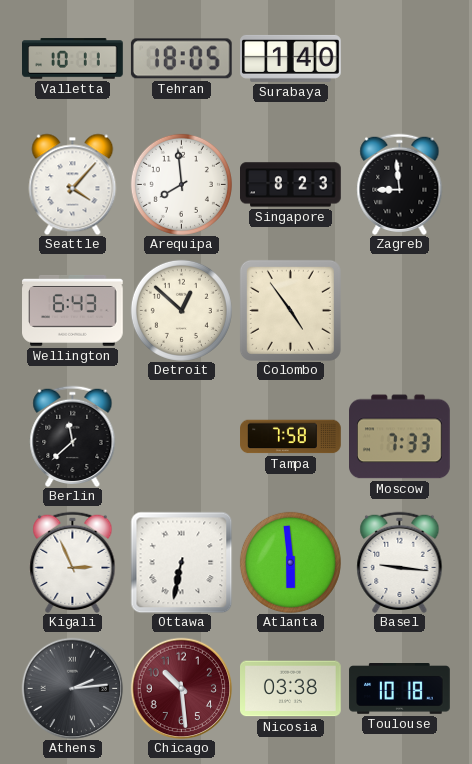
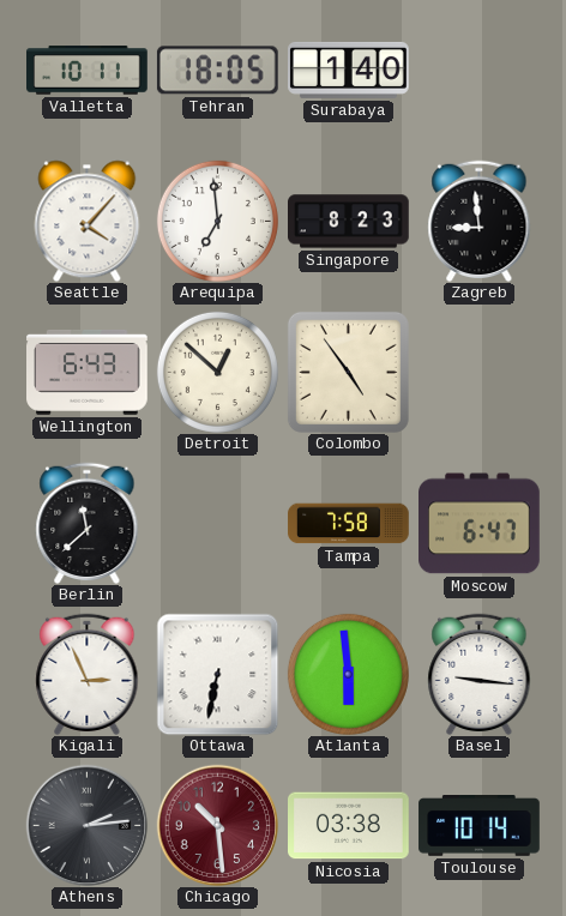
Arequipa: 7:59 -> 6:59 (217, 221)
Moscow: 7:33 -> 6:47 (480, 524)
Toulouse: 10:18 -> 10:14 (480, 826)
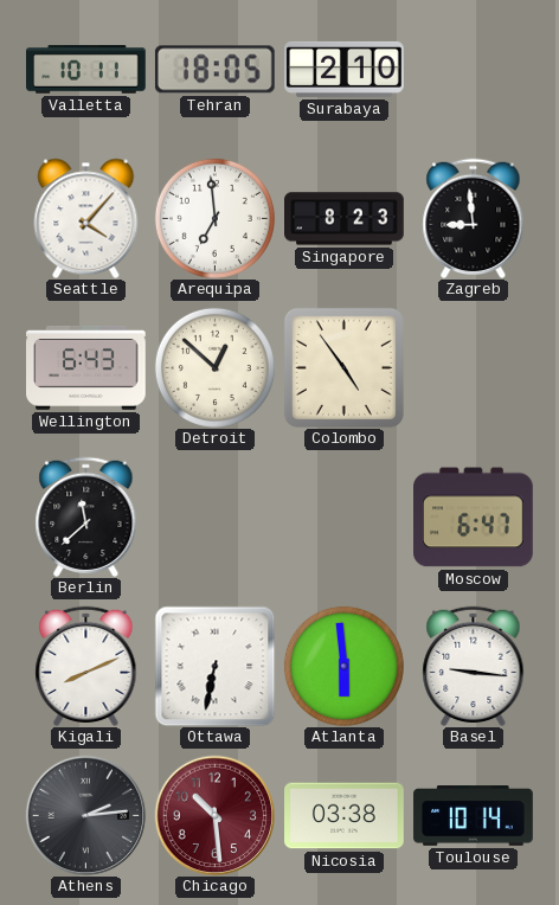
Surabaya: 1:40 -> 2:10 (345, 69)
Tampa: 7:58 -> none (349, 524)
Kigali: 2:56 -> 8:11 (86, 666)
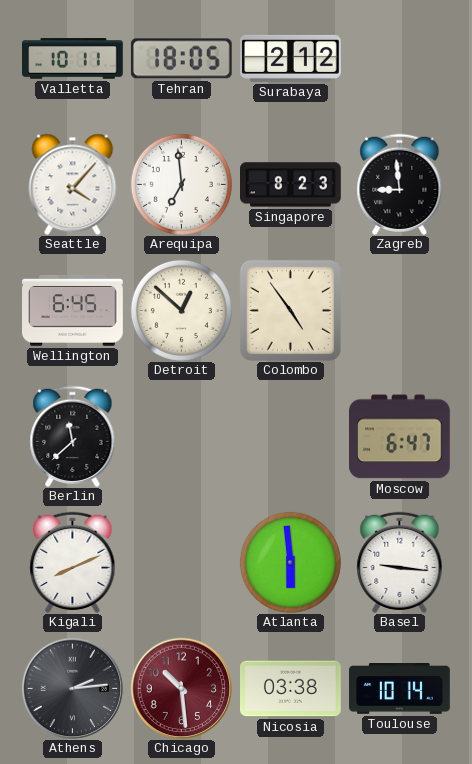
Surabaya: 2:10 -> 2:12 (291, 58)
Wellington: 6:43 -> 6:45 (73, 310)
Ottawa: 6:32 -> none (214, 666)
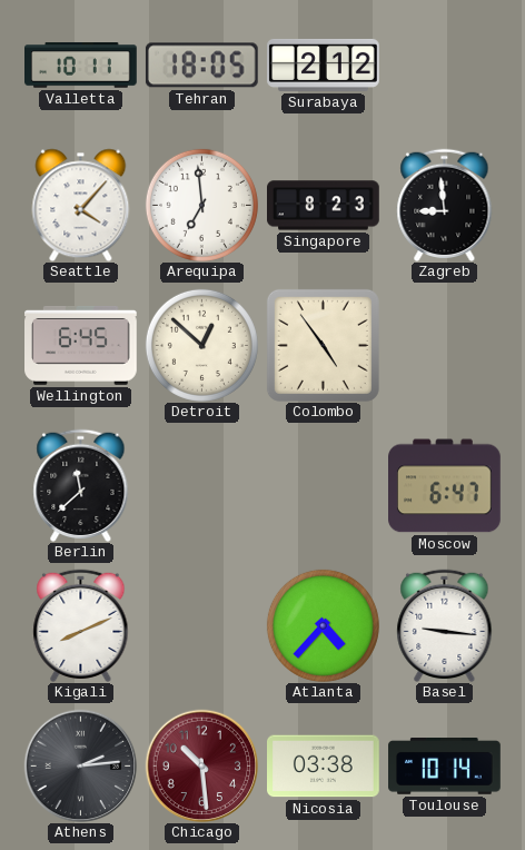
Atlanta: 5:59 -> 4:37 (323, 625)
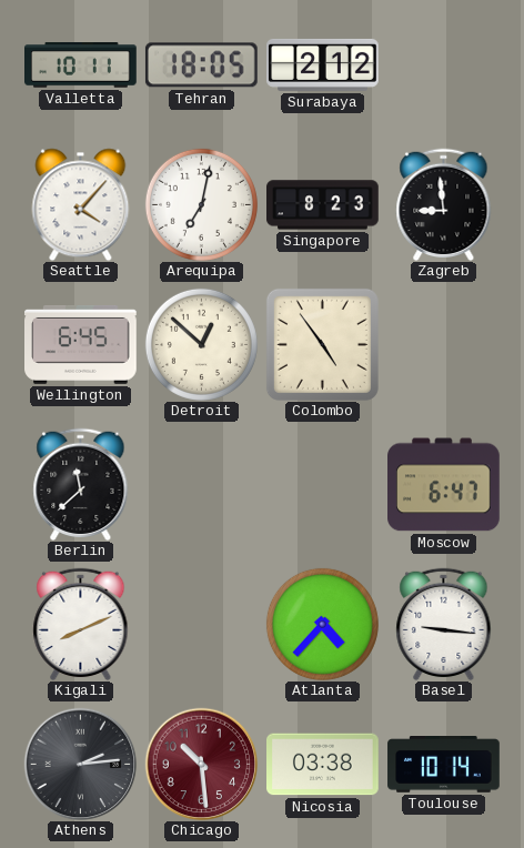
Arequipa: 6:59 -> 7:02 (201, 204)
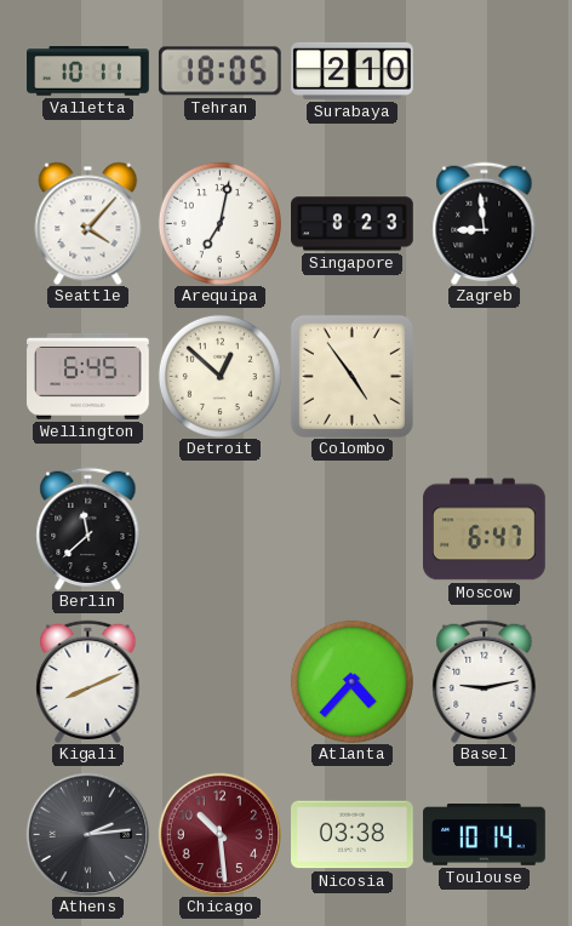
Surabaya: 2:12 -> 2:10 (353, 70)
Basel: 9:16 -> 9:13 (485, 681)
